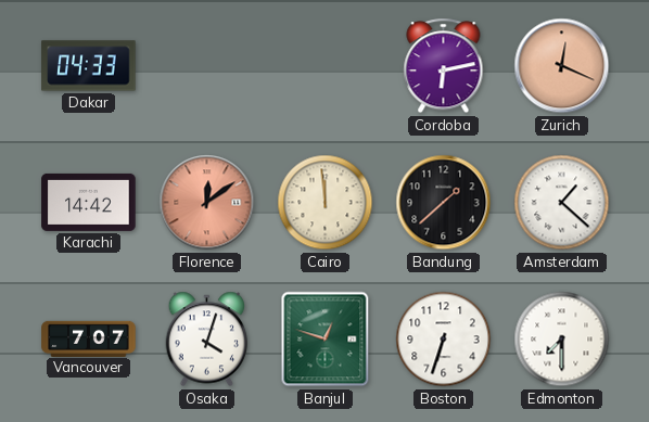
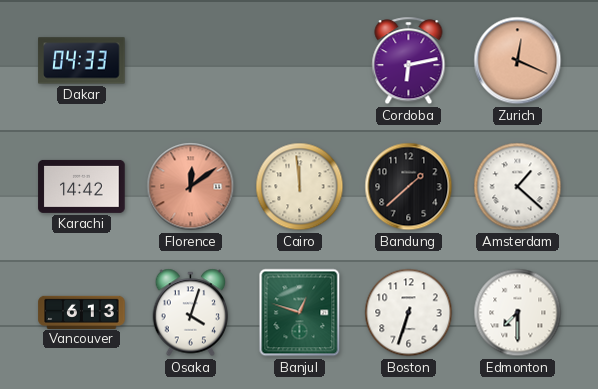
Vancouver: 7:07 -> 6:13 (82, 312)
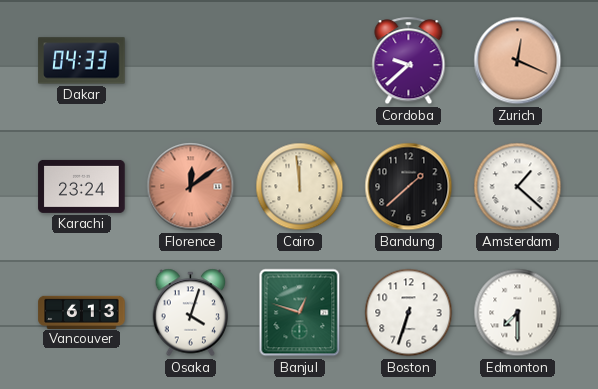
Cordoba: 6:13 -> 9:38 (409, 61)
Karachi: 14:42 -> 23:24 (82, 186)
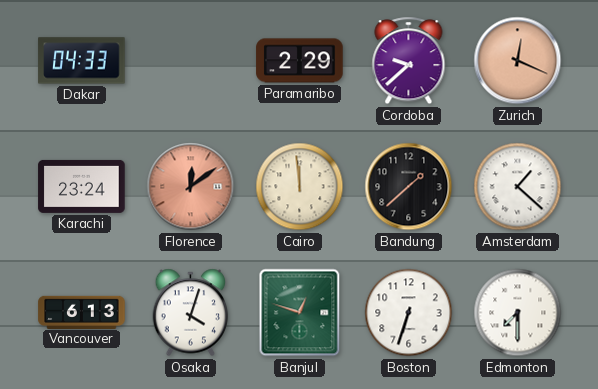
Paramaribo: none -> 2:29 (300, 61)
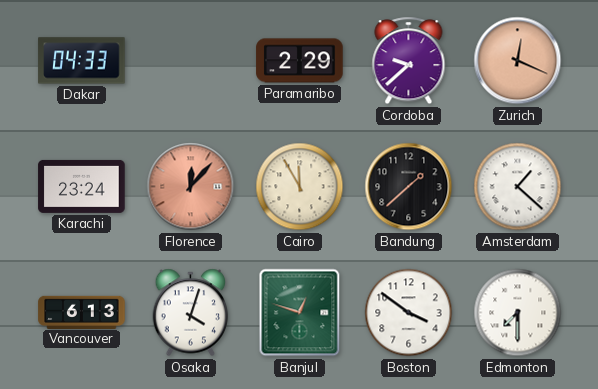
Florence: 12:09 -> 12:07 (191, 187)
Cairo: 11:59 -> 11:55 (300, 187)
Boston: 6:33 -> 3:51 (409, 313)
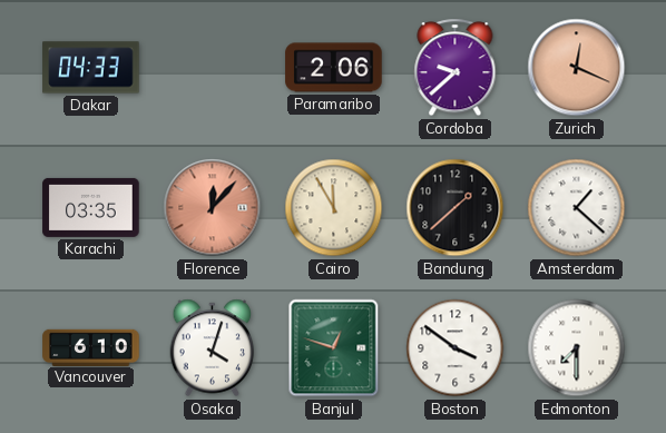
Paramaribo: 2:29 -> 2:06 (334, 68)
Karachi: 23:24 -> 03:35 (91, 207)
Vancouver: 6:13 -> 6:10 (91, 347)
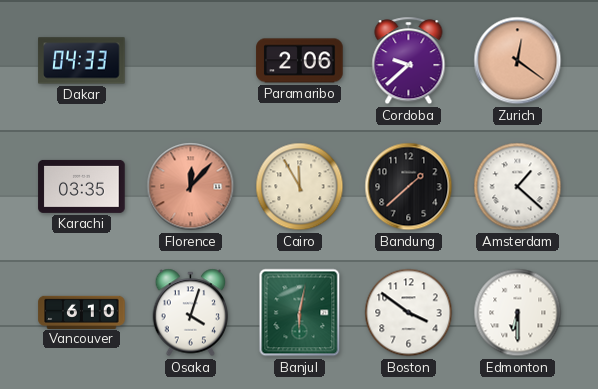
Zurich: 12:19 -> 12:21 (518, 61)
Banjul: 12:48 -> 6:02 (300, 313)
Edmonton: 7:30 -> 6:30 (518, 313)
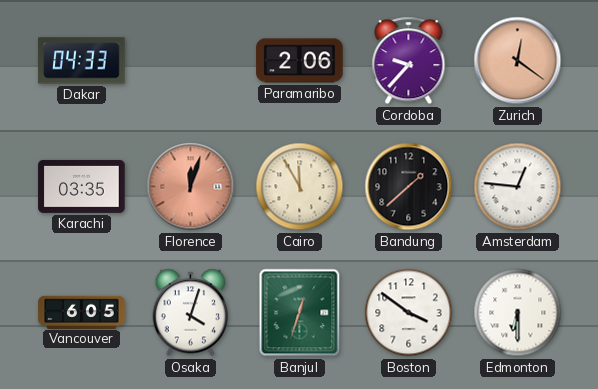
Cordoba: 9:38 -> 9:37 (409, 61)
Florence: 12:07 -> 12:03 (191, 187)
Amsterdam: 1:22 -> 12:46 (518, 187)
Vancouver: 6:10 -> 6:05 (82, 312)
Banjul: 6:02 -> 12:33 (300, 313)
